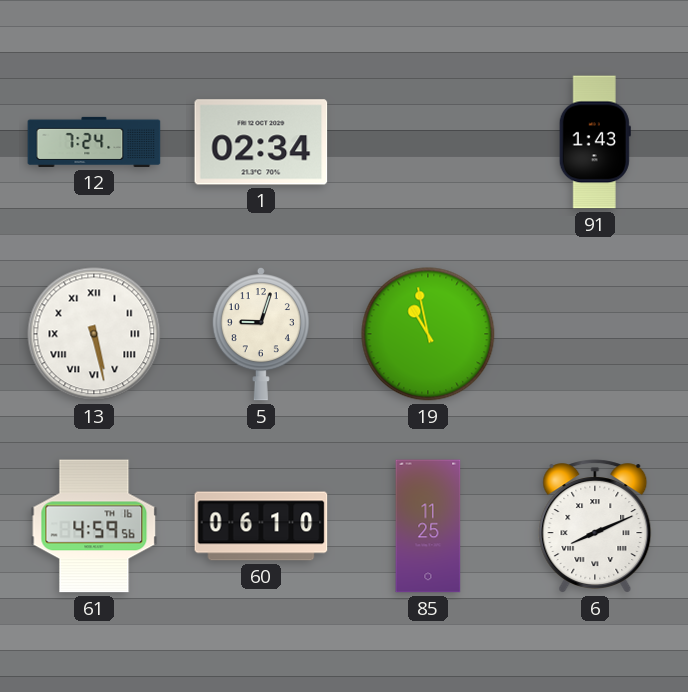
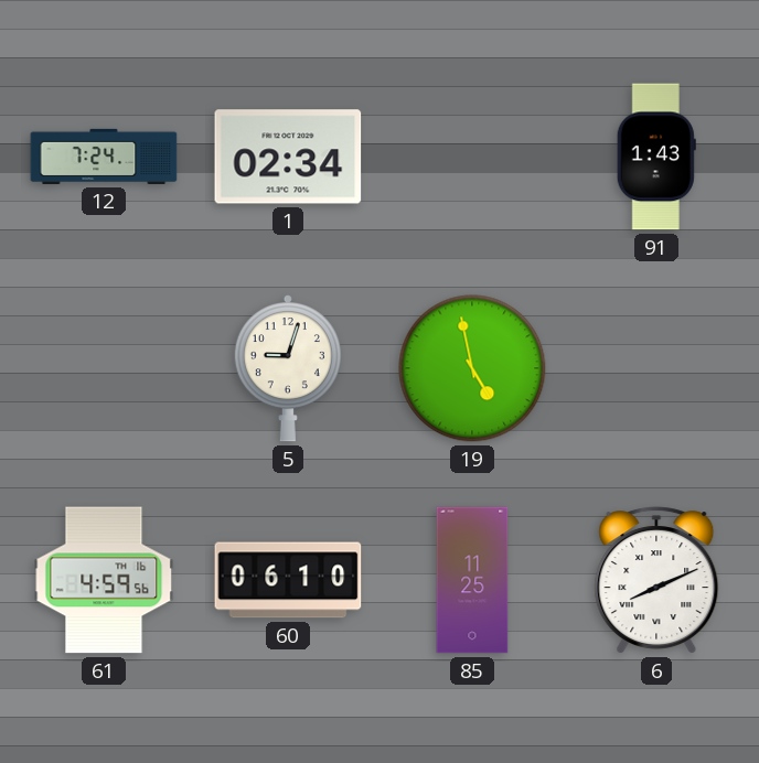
13: 5:28 -> none (94, 334)
19: 10:58 -> 4:58 (472, 368)
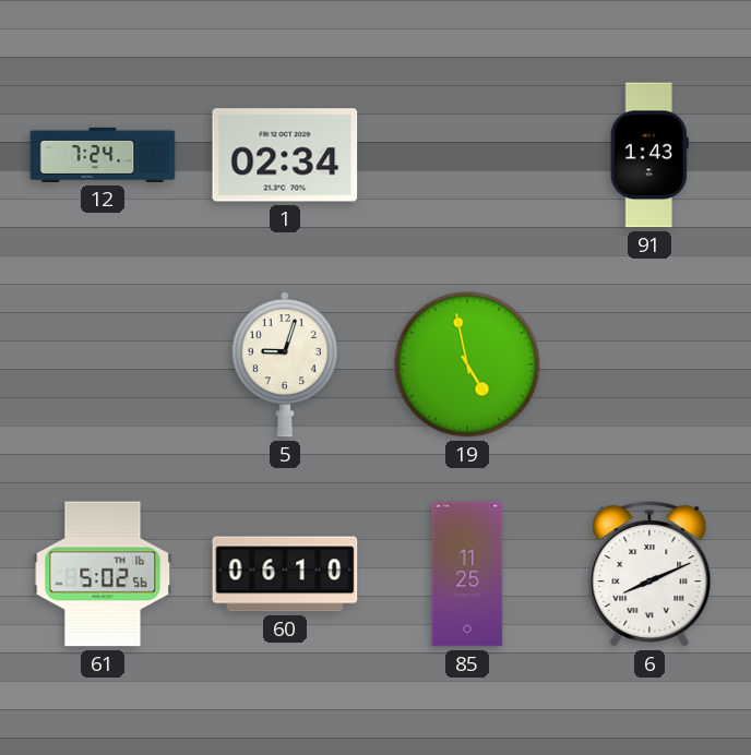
61: 4:59 -> 5:02 (103, 574)
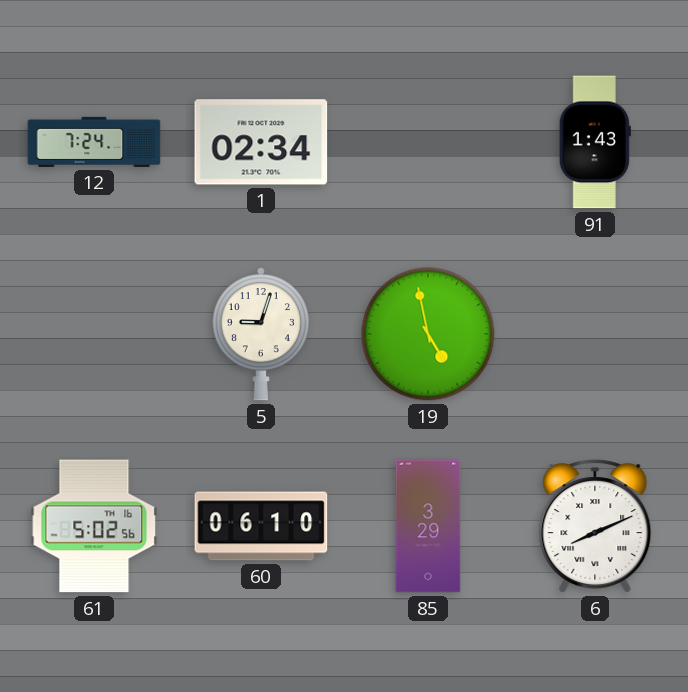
85: 11:25 -> 3:29 (428, 526)
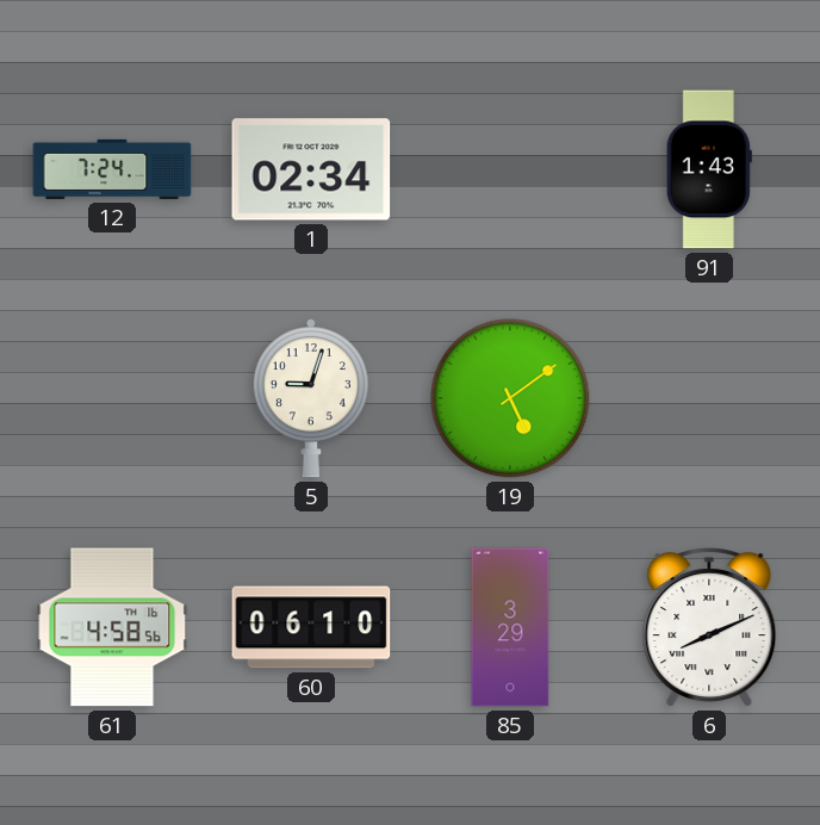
19: 4:58 -> 5:09 (510, 398)
61: 5:02 -> 4:58 (112, 627)
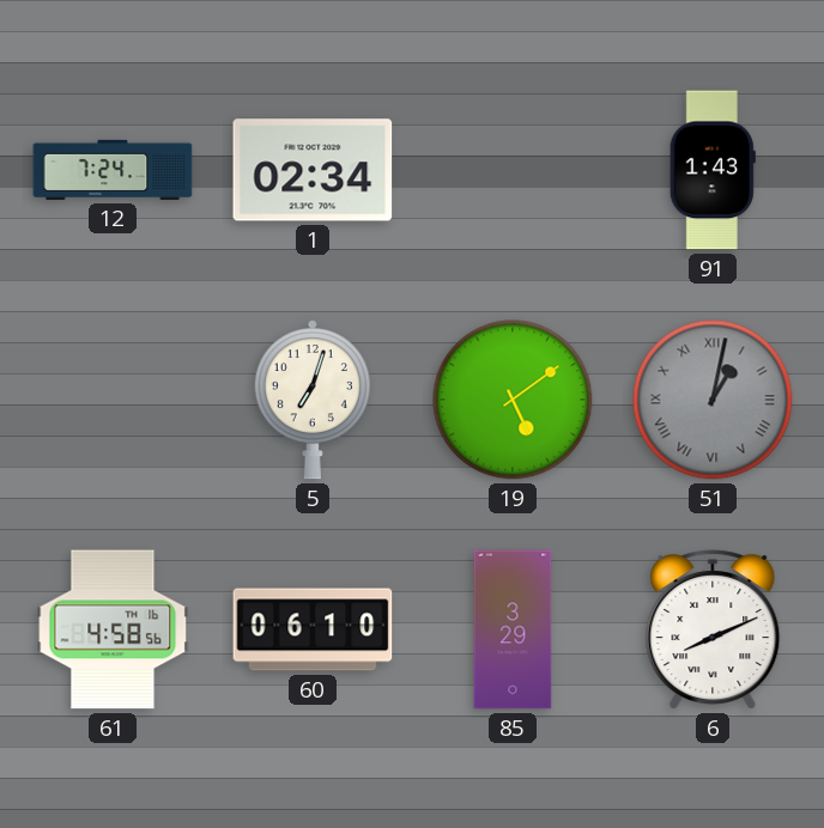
5: 9:03 -> 7:03 (313, 401)
51: none -> 1:02 (713, 400)
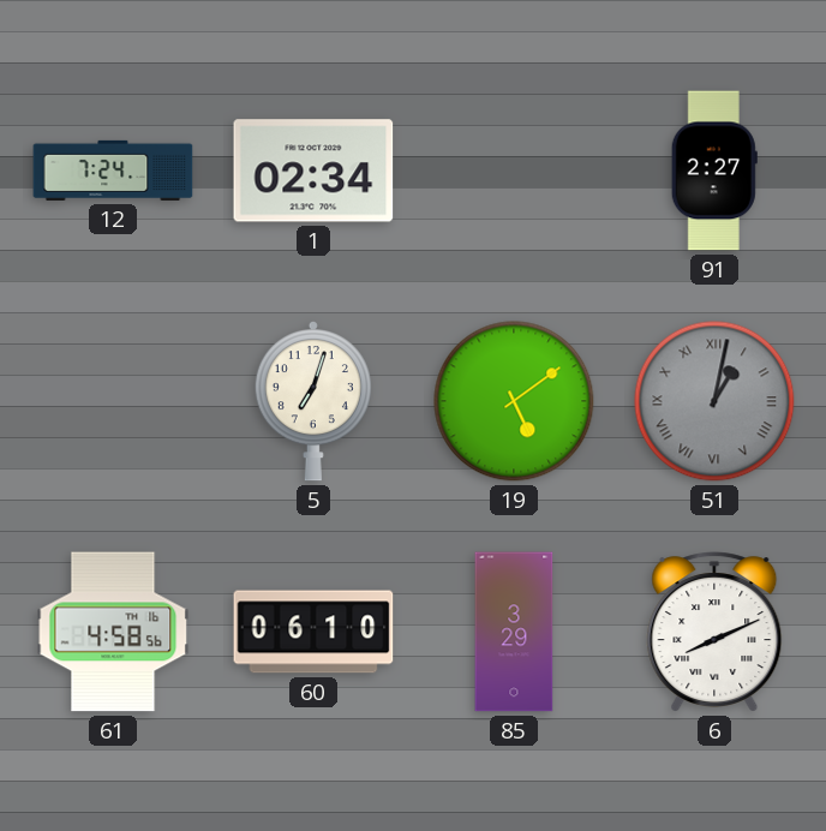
91: 1:43 -> 2:27 (714, 171)
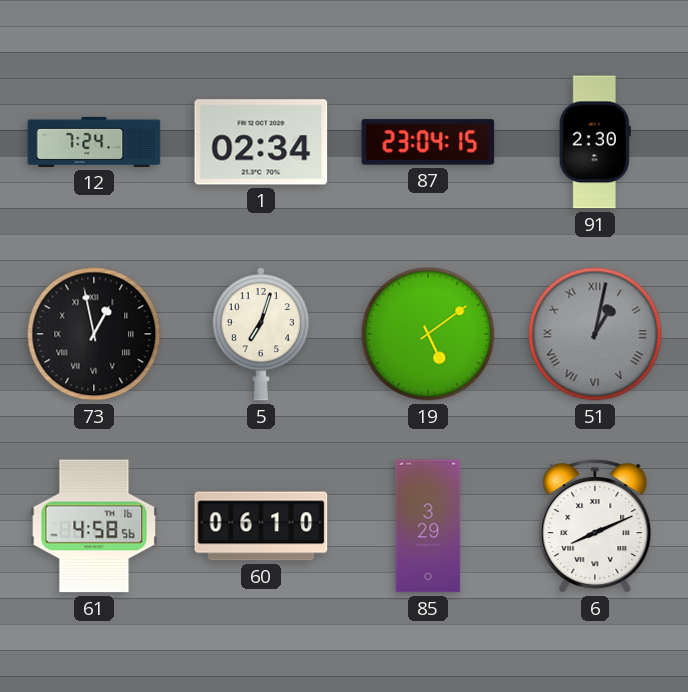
87: none -> 23:04 (428, 142)
91: 2:27 -> 2:30 (595, 142)
73: none -> 12:58 (94, 334)
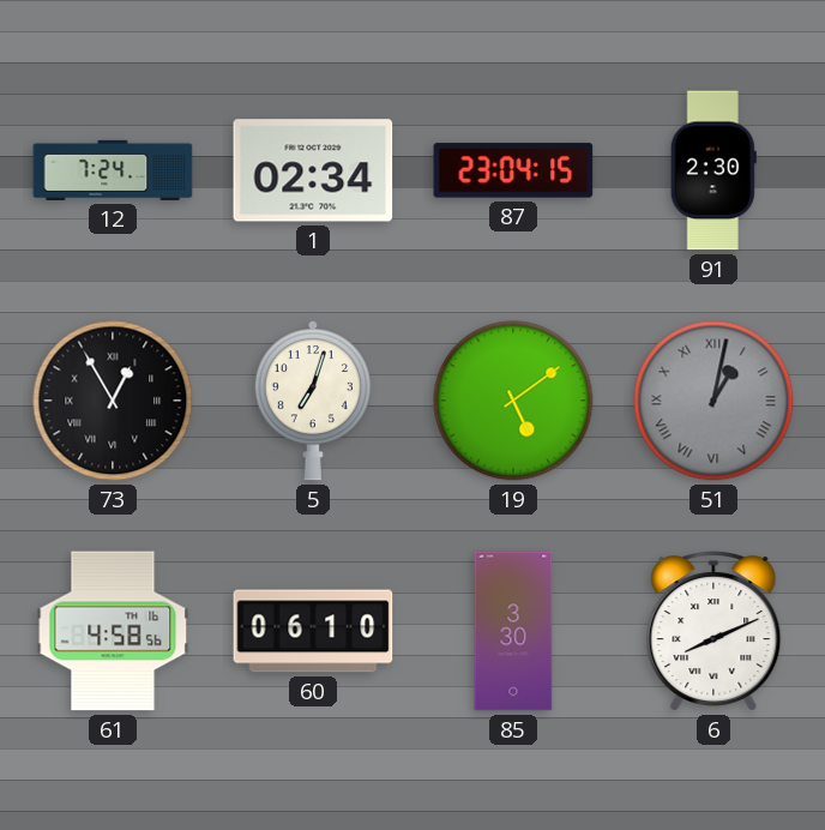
73: 12:58 -> 12:55 (113, 401)
85: 3:29 -> 3:30 (513, 631)
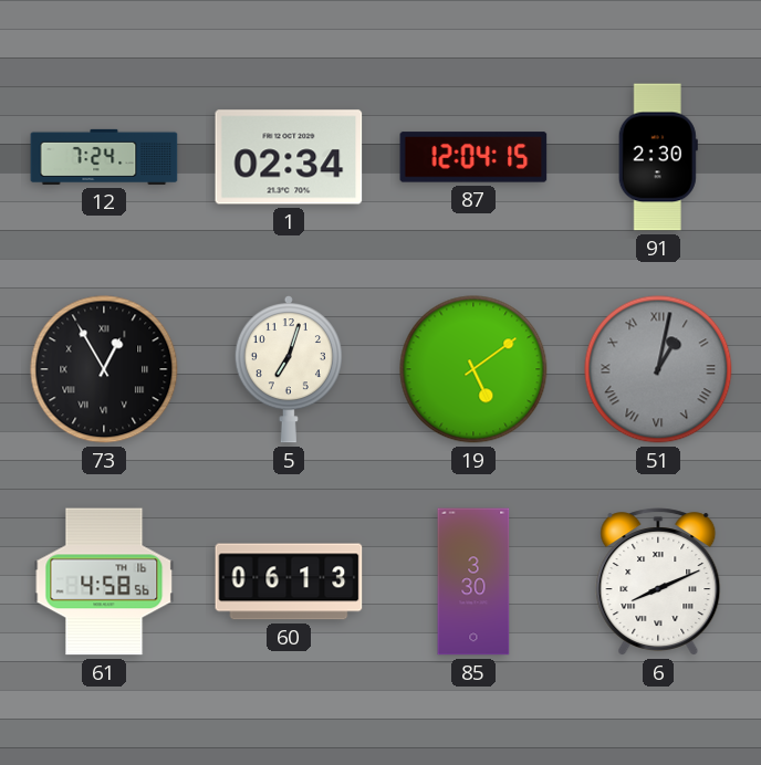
87: 23:04 -> 12:04 (473, 157)
60: 06:10 -> 06:13 (289, 581)
